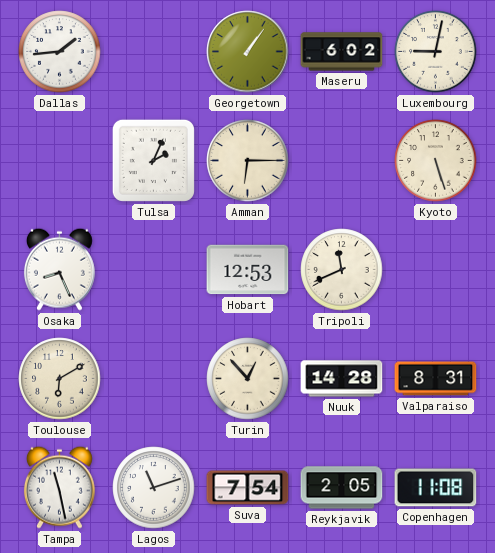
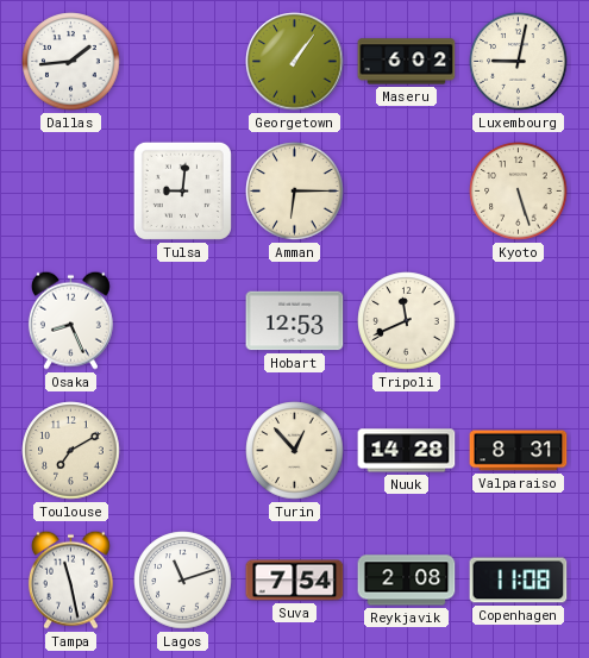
Tulsa: 2:04 -> 9:01 (182, 190)
Toulouse: 6:10 -> 7:10 (71, 451)
Reykjavik: 2:05 -> 2:08 (407, 581)
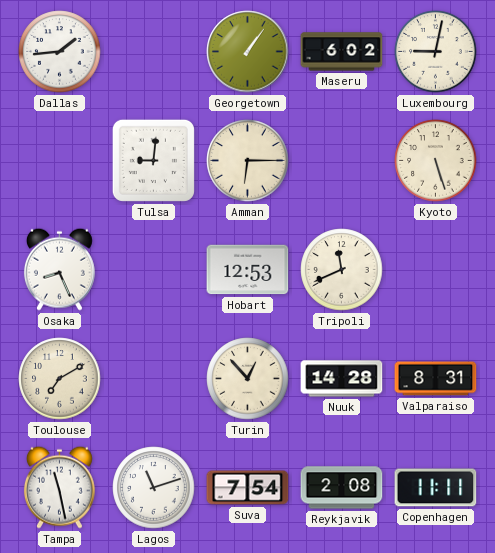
Copenhagen: 11:08 -> 11:11 (436, 488)
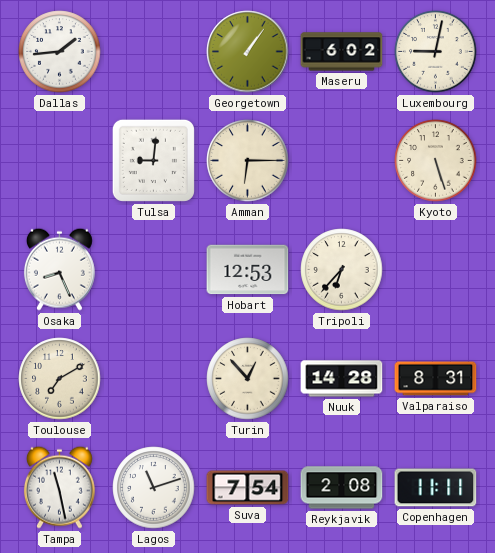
Tripoli: 11:41 -> 6:37 (342, 270)
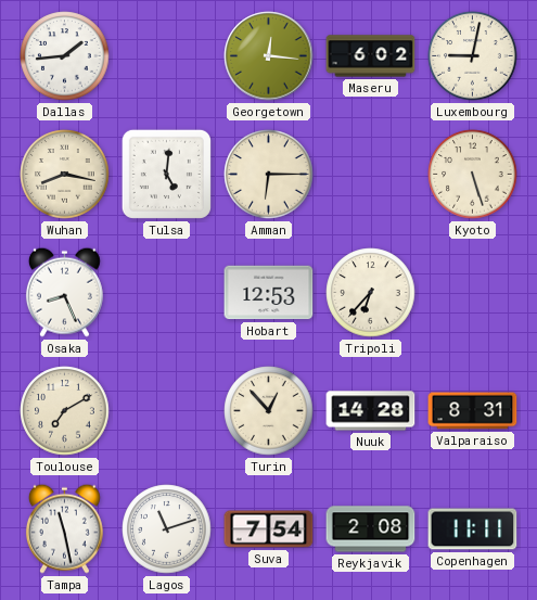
Georgetown: 1:06 -> 12:16 (269, 56)
Wuhan: none -> 8:17 (65, 175)
Tulsa: 9:01 -> 5:01 (166, 174)
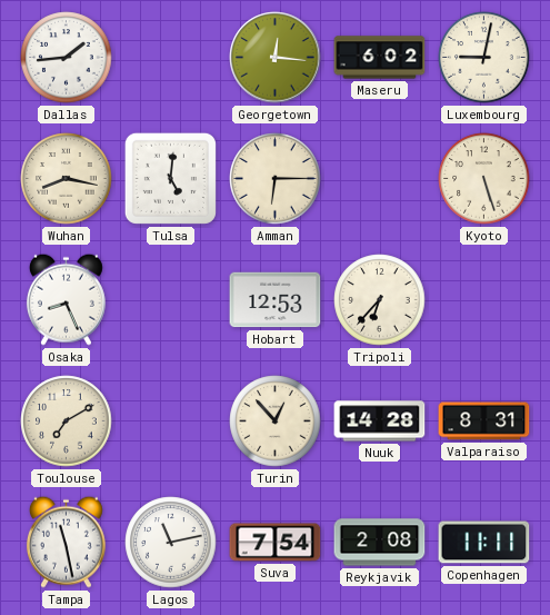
Lagos: 11:12 -> 11:13 (171, 543)
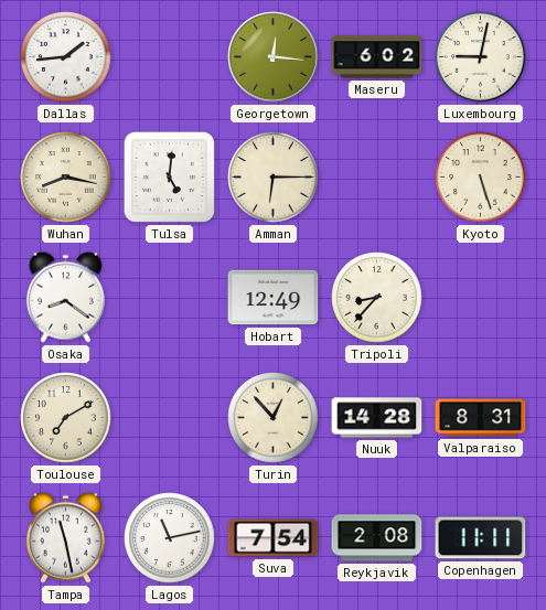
Osaka: 8:26 -> 8:21 (65, 297)
Hobart: 12:53 -> 12:49 (274, 298)
Tripoli: 6:37 -> 8:37 (377, 298)
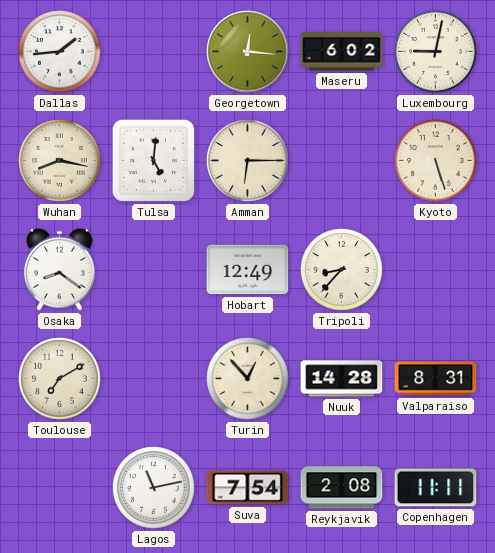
Tampa: 11:28 -> none (65, 537)
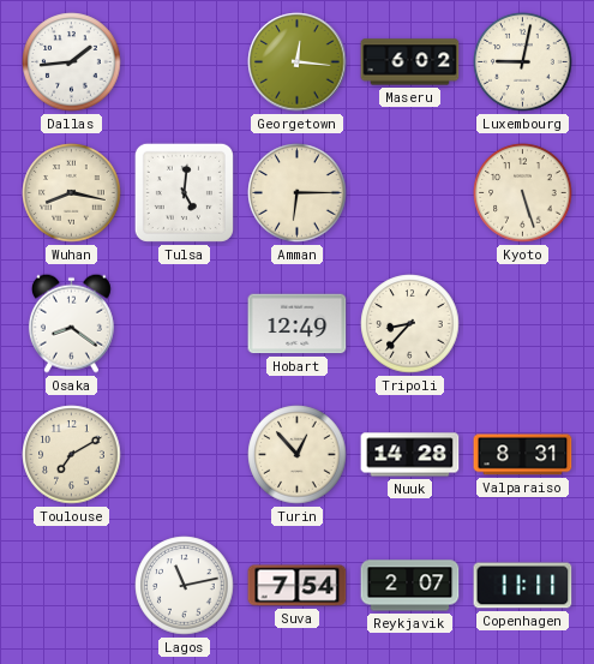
Reykjavik: 2:08 -> 2:07 (410, 586)
